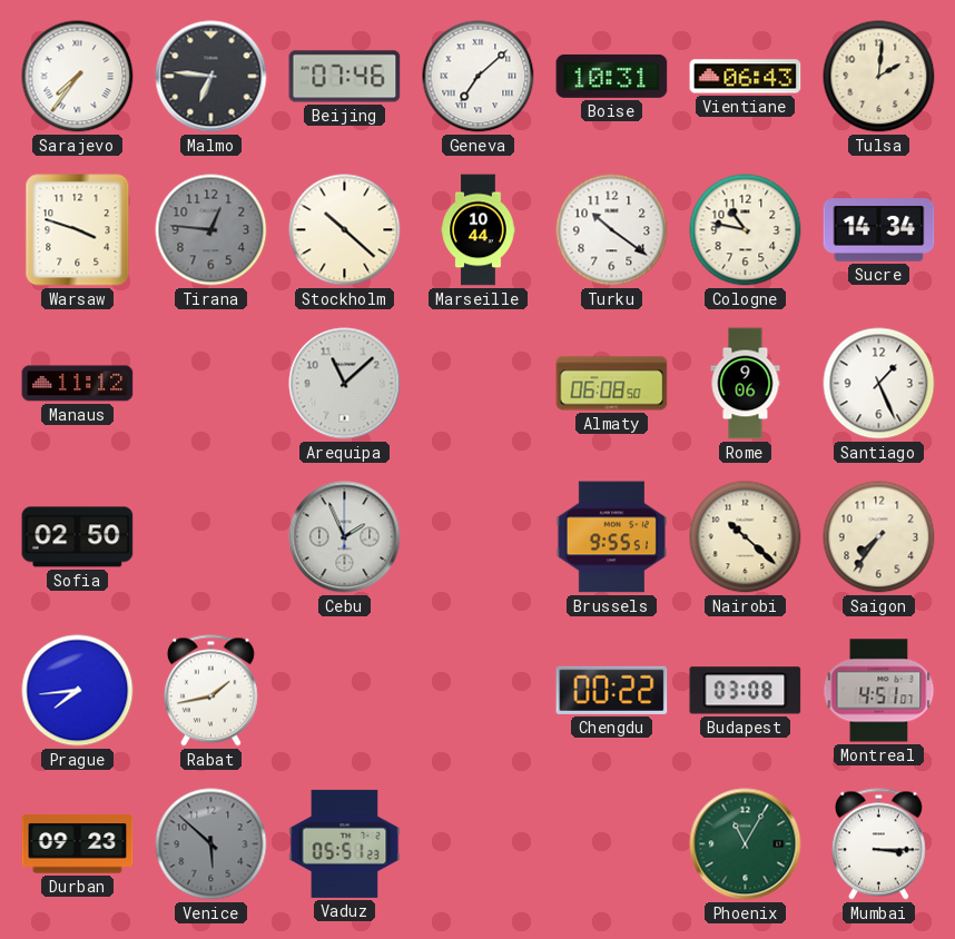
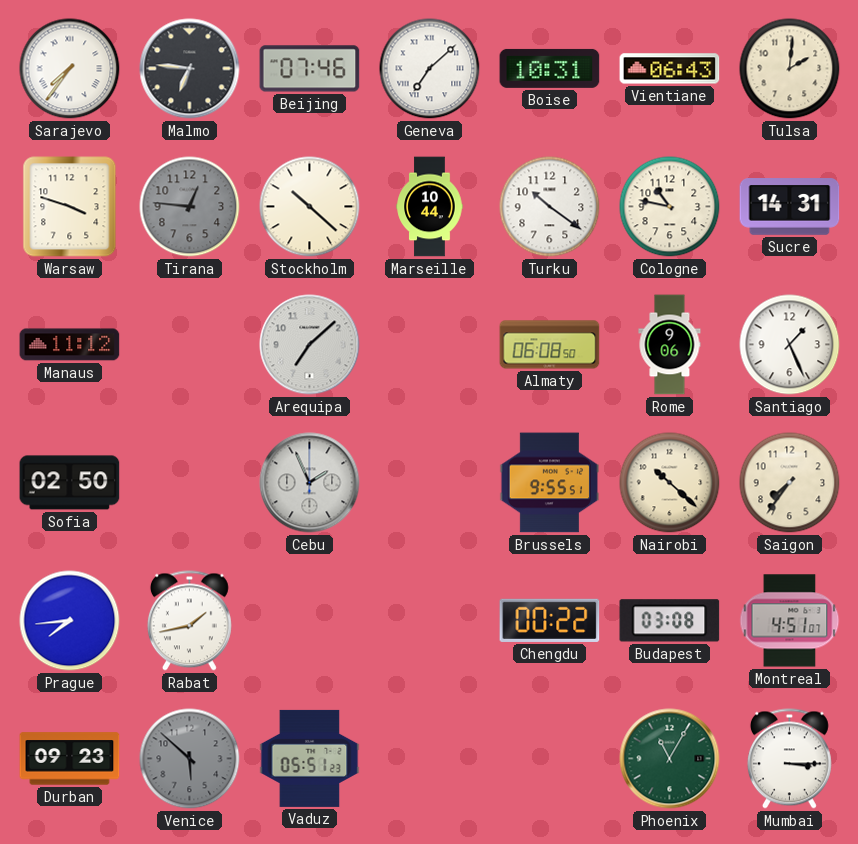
Sucre: 14:34 -> 14:31 (790, 207)
Arequipa: 11:08 -> 7:08 (310, 345)
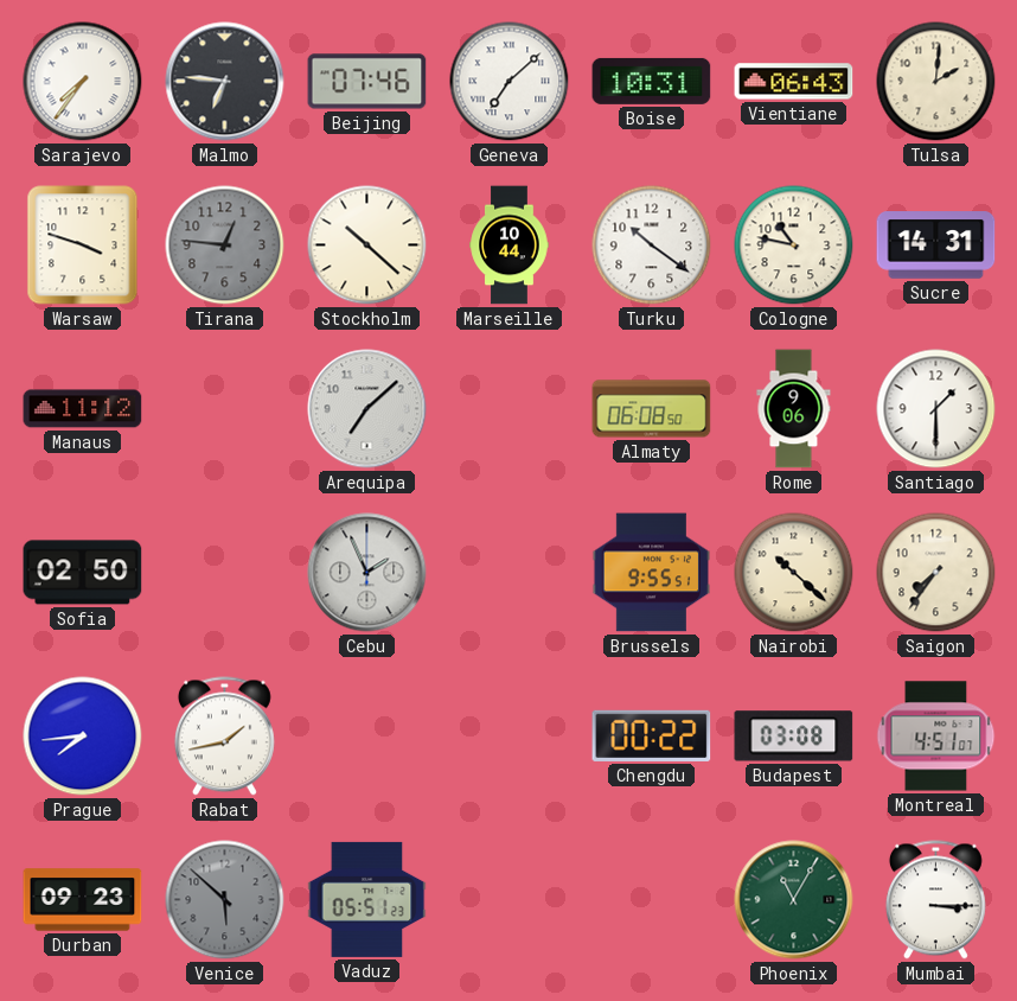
Santiago: 1:26 -> 1:30 (936, 409)
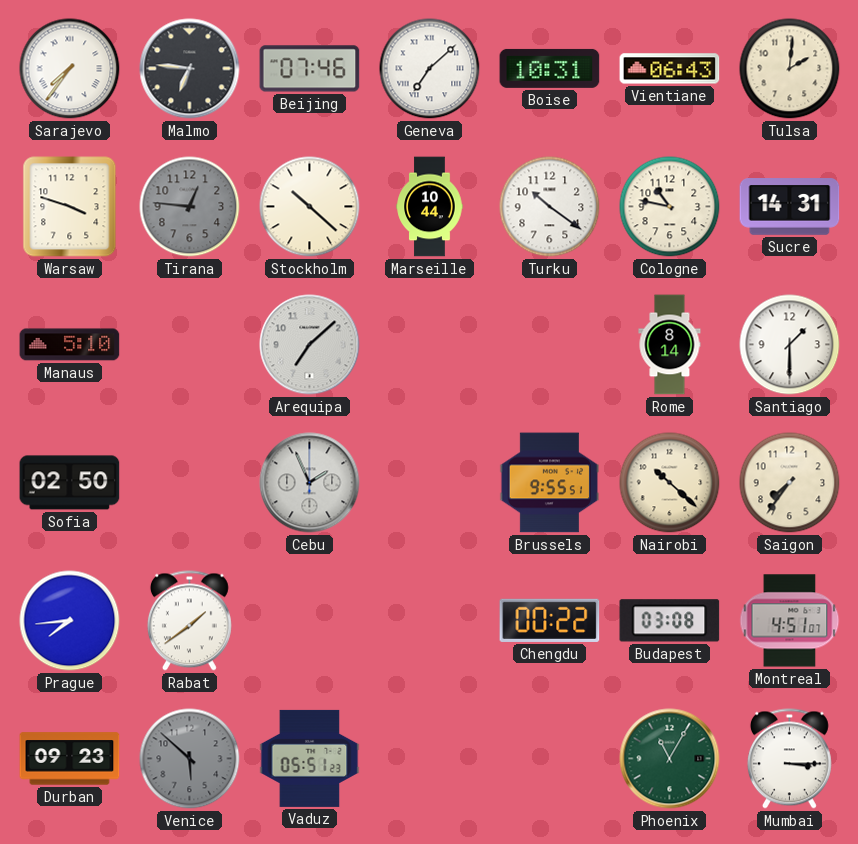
Manaus: 11:12 -> 5:10 (70, 345)
Almaty: 06:08 -> none (652, 409)
Rome: 9:06 -> 8:14 (670, 345)
Rabat: 1:43 -> 1:39 (189, 621)
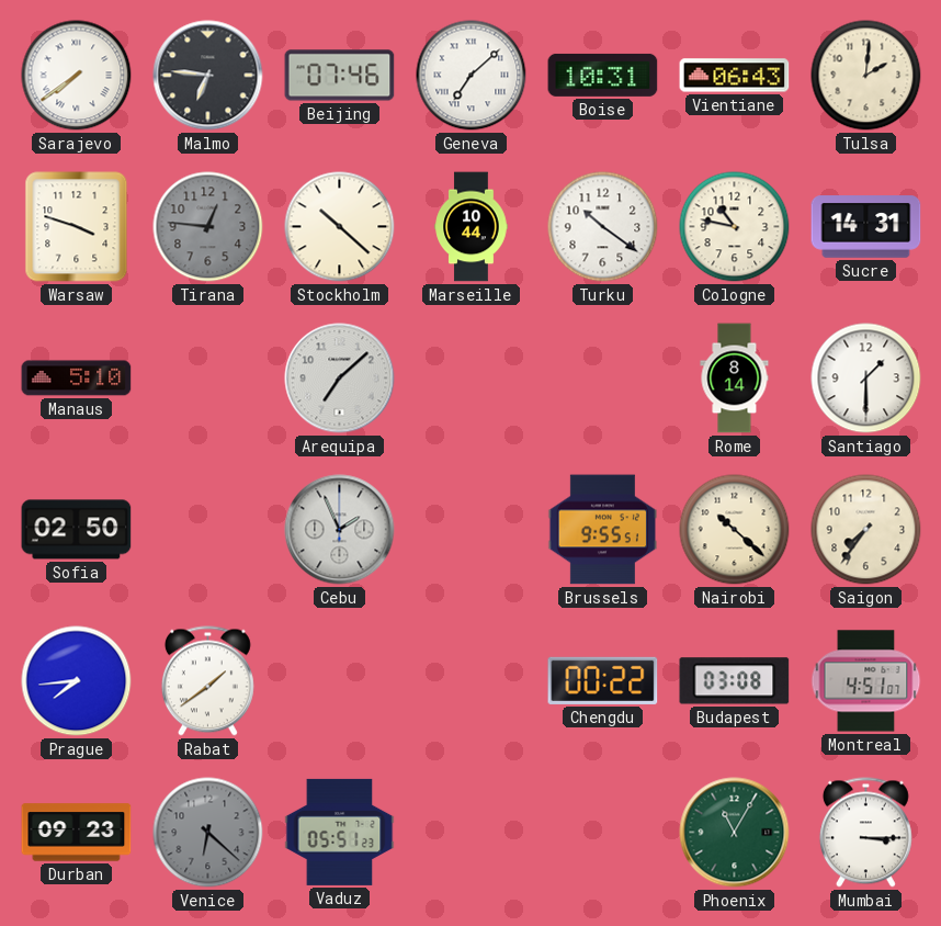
Sarajevo: 7:36 -> 7:39 (77, 76)
Venice: 5:52 -> 6:22 (208, 833)
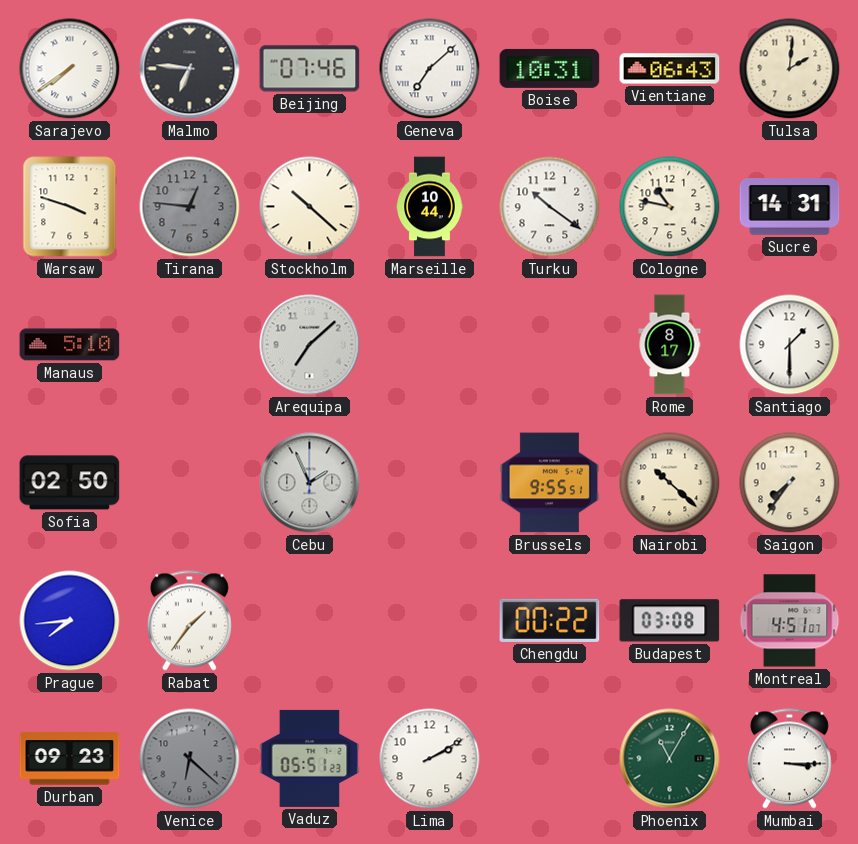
Rome: 8:14 -> 8:17 (670, 345)
Rabat: 1:39 -> 1:36 (189, 621)
Lima: none -> 2:10 (430, 759)
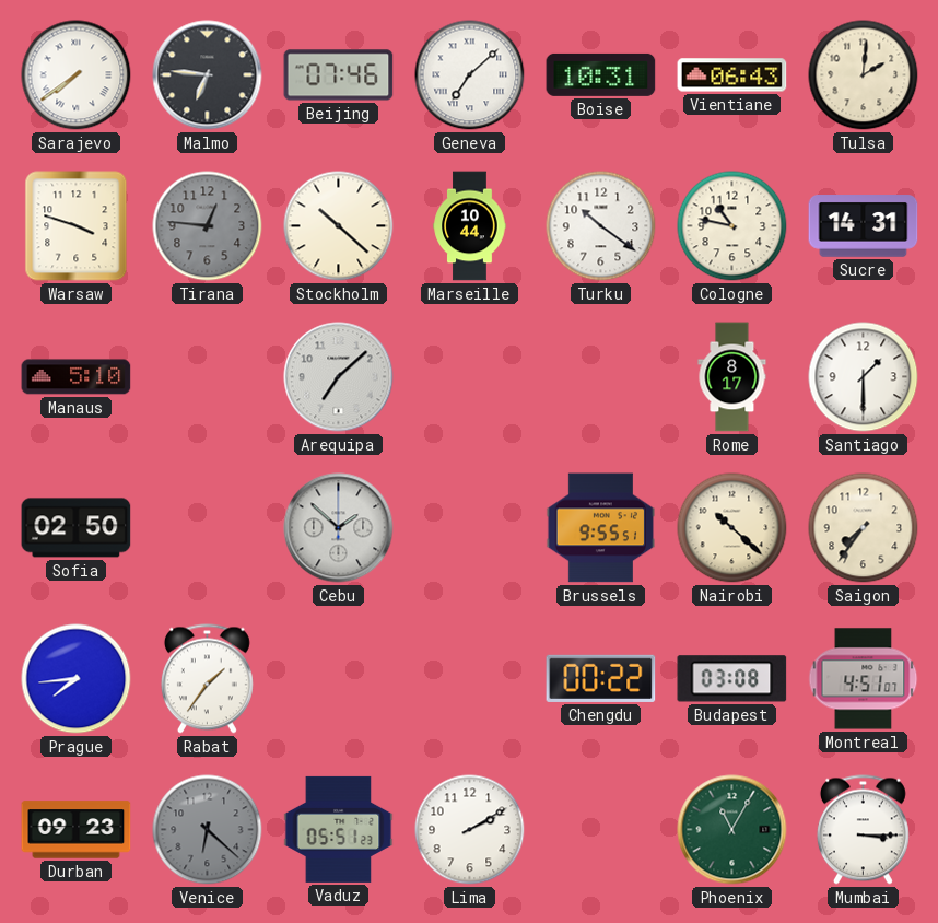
Cebu: 1:56 -> 1:52 (339, 528)
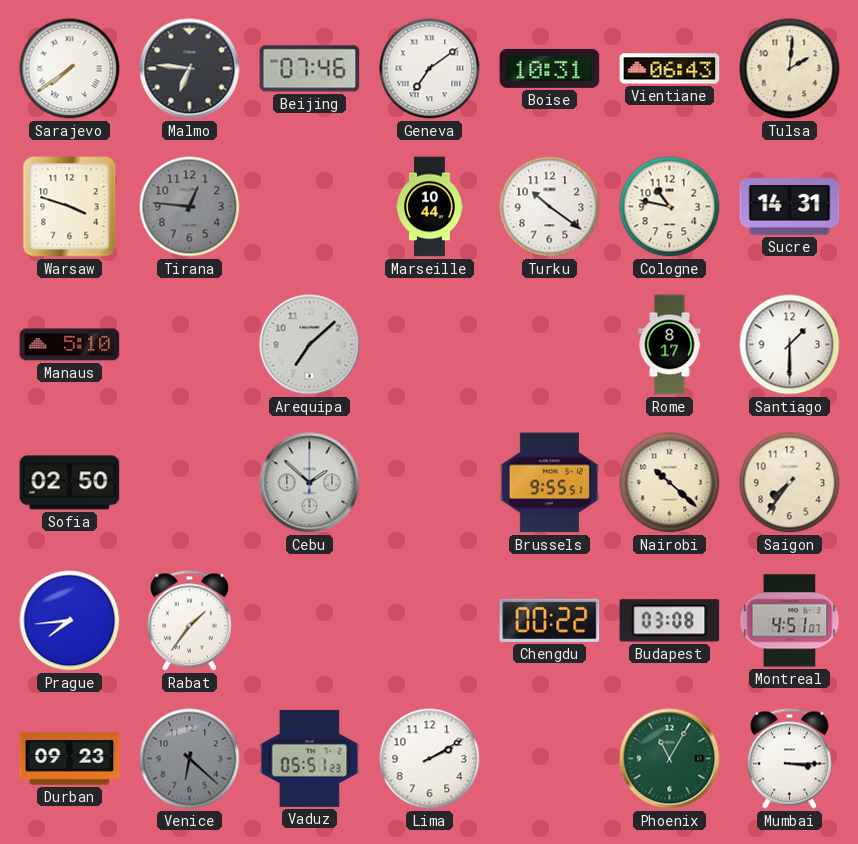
Geneva: 7:08 -> 7:09 (430, 69)
Stockholm: 10:22 -> none (339, 226)
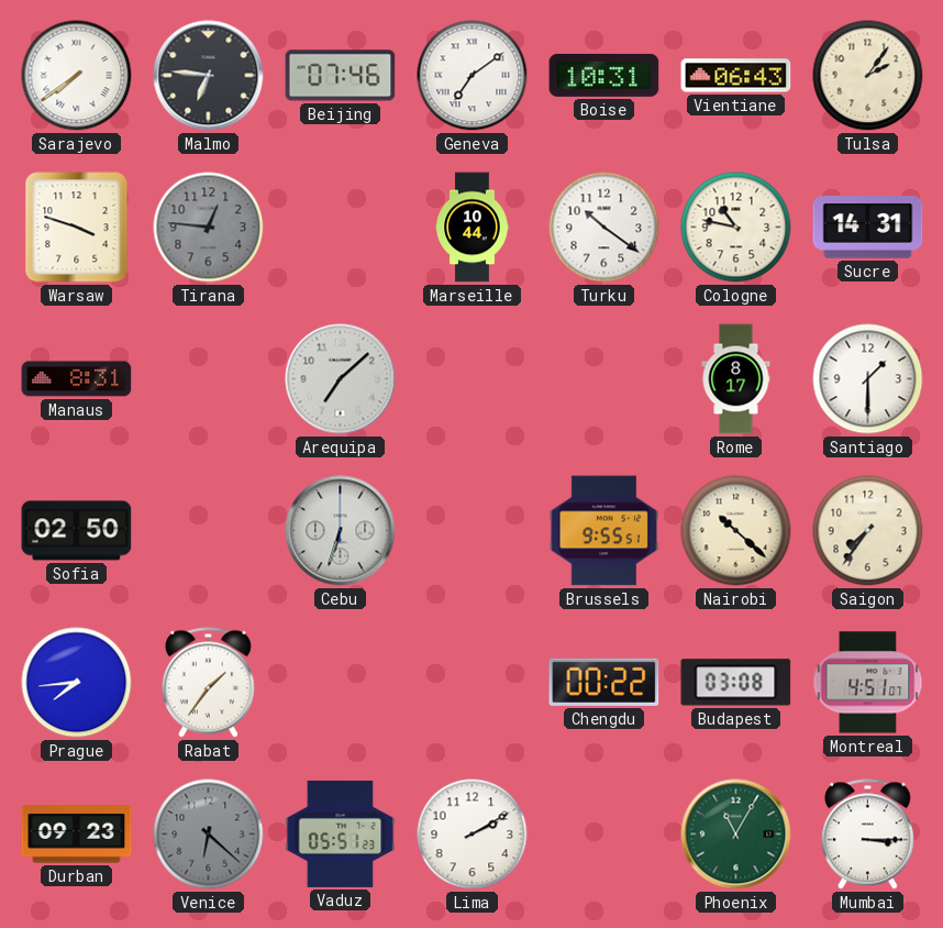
Tulsa: 2:01 -> 2:06 (868, 76)
Manaus: 5:10 -> 8:31 (77, 379)
Cebu: 1:52 -> 6:33 (341, 531)
